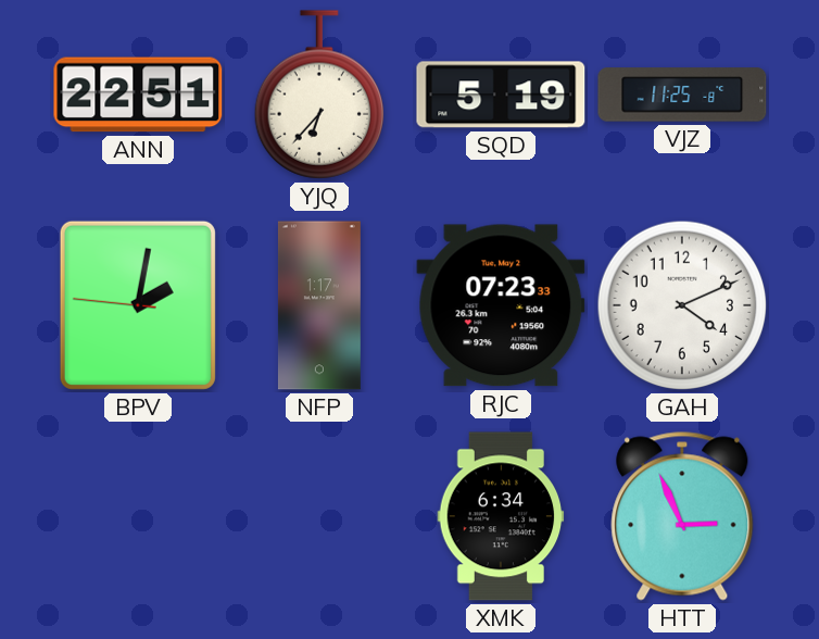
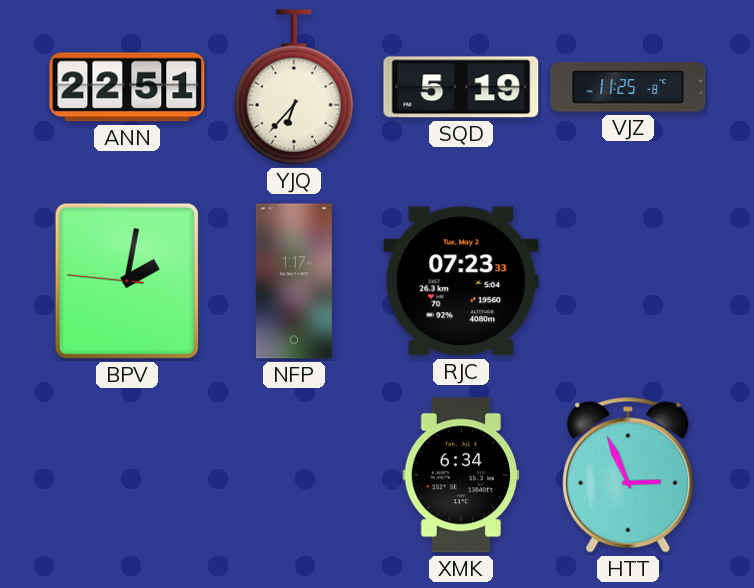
GAH: 4:11 -> none (682, 305)
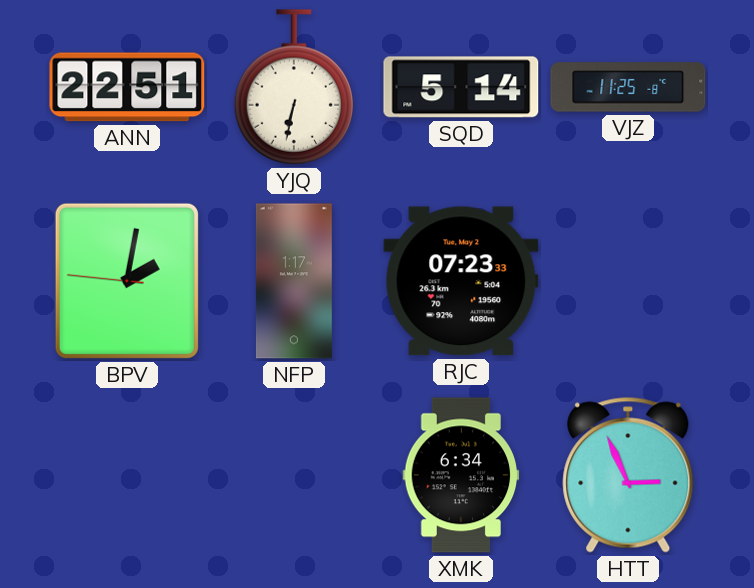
YJQ: 6:37 -> 6:32 (293, 87)
SQD: 5:19 -> 5:14 (461, 87)
